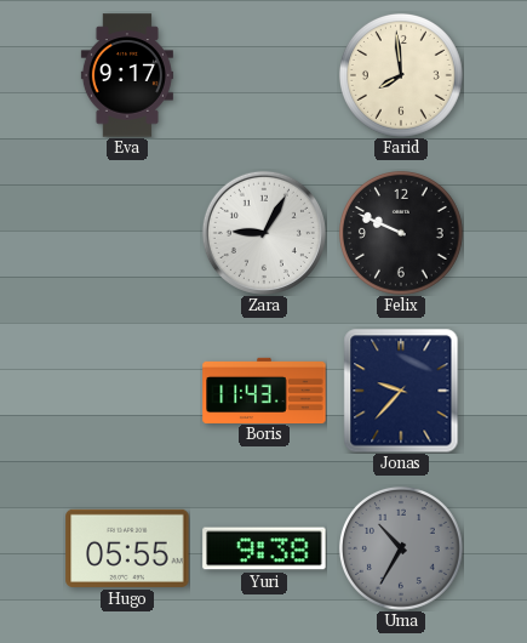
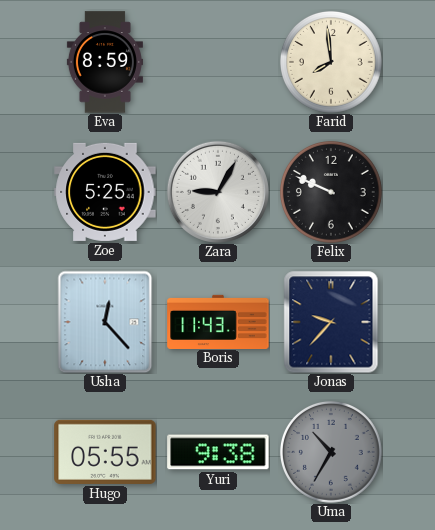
Eva: 9:17 -> 8:59 (105, 62)
Zoe: none -> 5:25 (105, 192)
Usha: none -> 12:23 (105, 322)
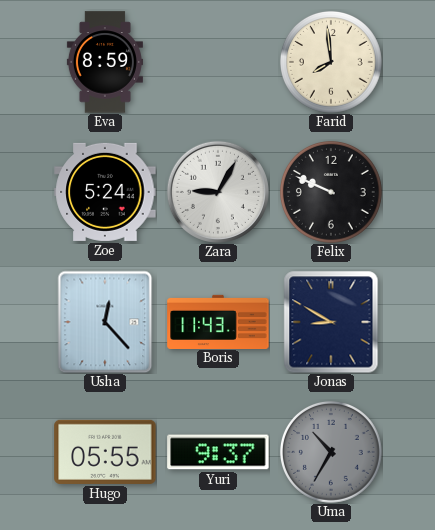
Zoe: 5:25 -> 5:24 (105, 192)
Jonas: 9:37 -> 8:50 (331, 322)
Yuri: 9:38 -> 9:37 (218, 452)
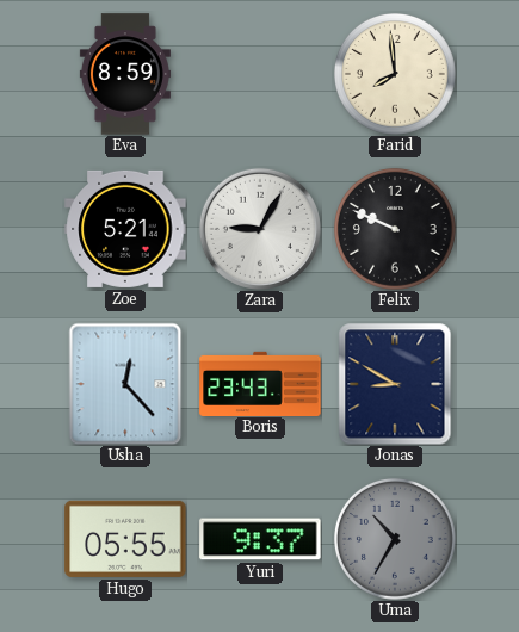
Zoe: 5:24 -> 5:21 (125, 229)
Boris: 11:43 -> 23:43 (260, 383)
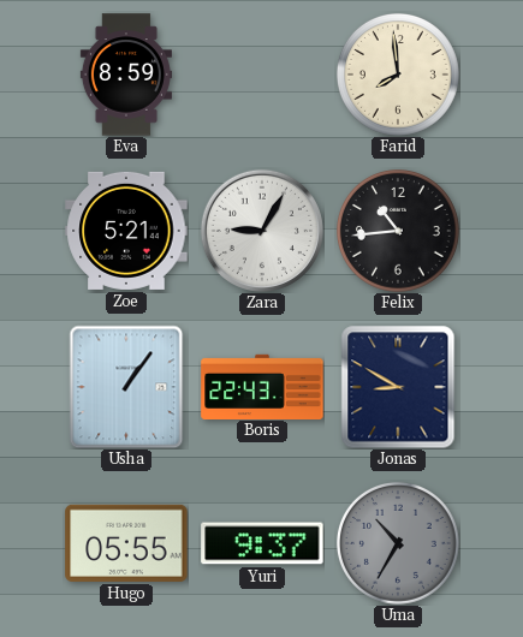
Felix: 9:49 -> 10:44 (398, 231)
Usha: 12:23 -> 1:06 (126, 387)
Boris: 23:43 -> 22:43 (262, 386)
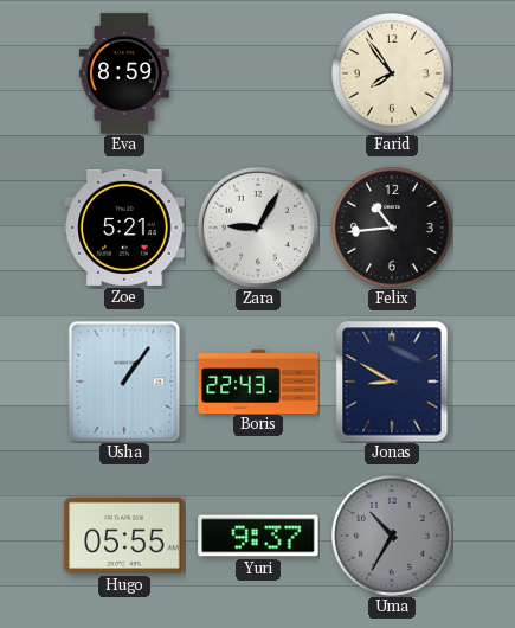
Farid: 7:59 -> 7:54 (392, 73)
